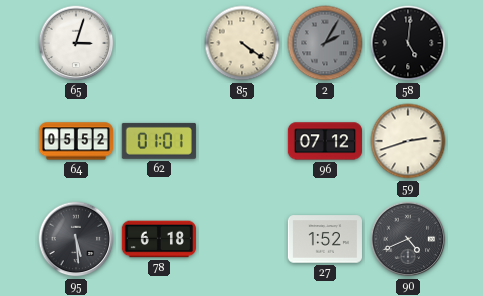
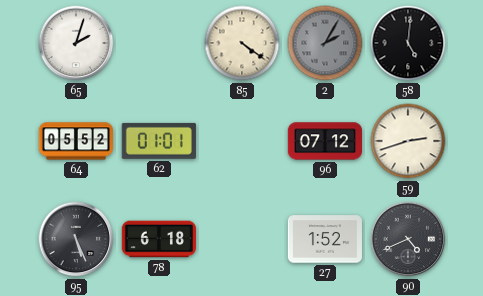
65: 3:03 -> 2:03 (76, 43)
95: 5:29 -> 5:26 (76, 239)
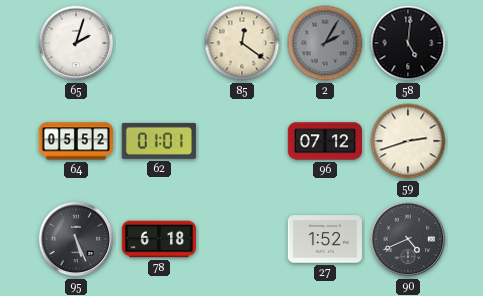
85: 4:21 -> 12:21 (242, 43)
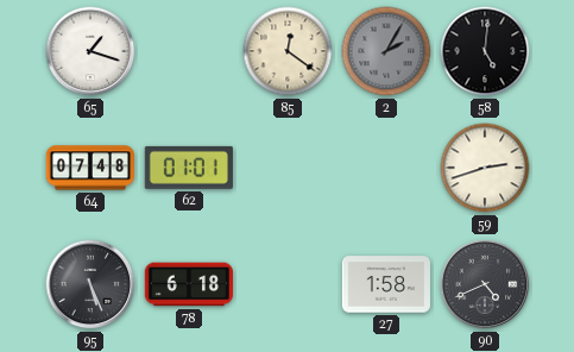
65: 2:03 -> 1:18 (90, 51)
64: 05:52 -> 07:48 (89, 168)
96: 07:12 -> none (324, 141)
27: 1:52 -> 1:58 (385, 284)
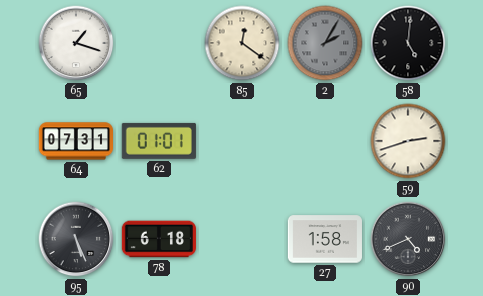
64: 07:48 -> 07:31 (75, 141)
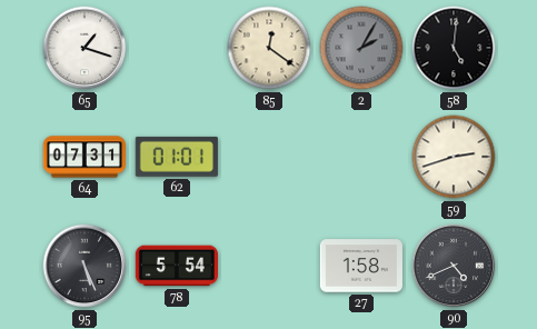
78: 6:18 -> 5:54 (177, 266)
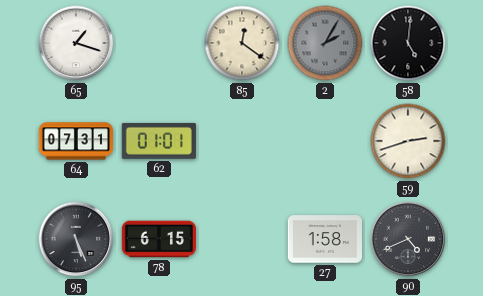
78: 5:54 -> 6:15 (159, 239)
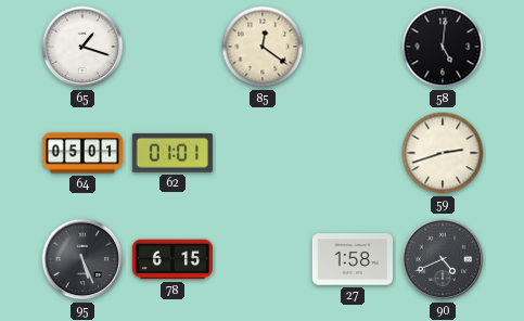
2: 2:05 -> none (325, 43)
64: 07:31 -> 05:01 (81, 153)
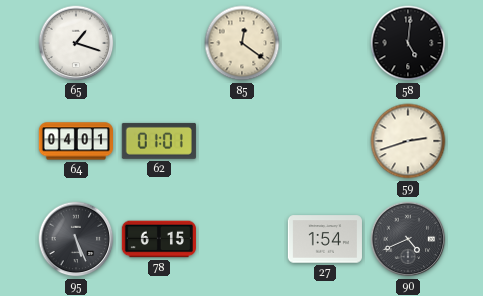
64: 05:01 -> 04:01 (75, 141)
27: 1:58 -> 1:54 (324, 239)
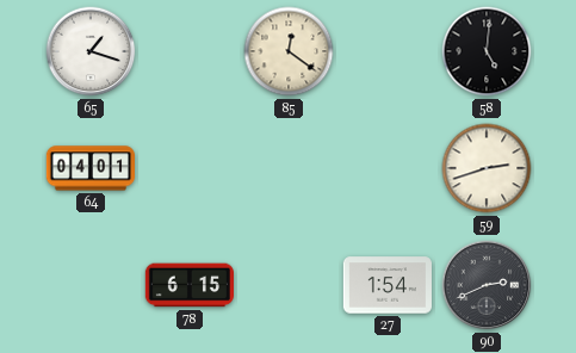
62: 01:01 -> none (159, 141)
95: 5:26 -> none (76, 239)
90: 4:41 -> 2:41 (487, 285)
